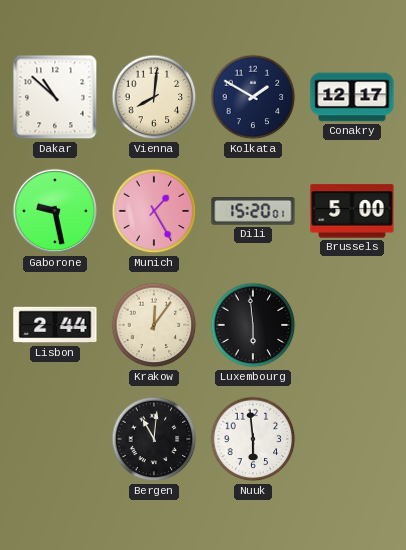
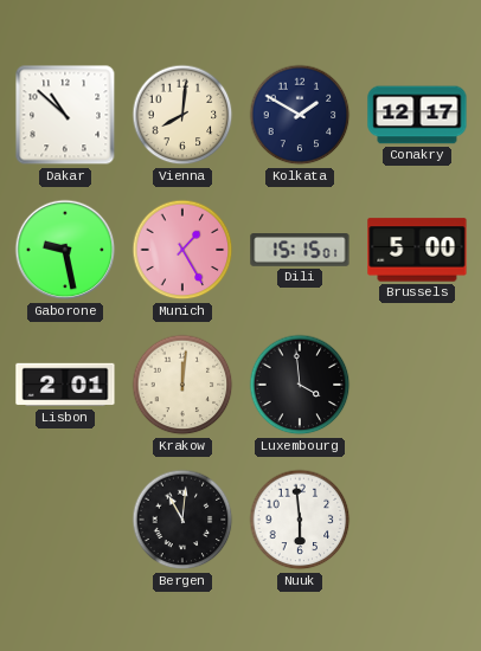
Dili: 15:20 -> 15:15 (300, 251)
Lisbon: 2:44 -> 2:01 (65, 385)
Krakow: 12:06 -> 12:01 (182, 385)
Luxembourg: 5:59 -> 3:59 (300, 385)
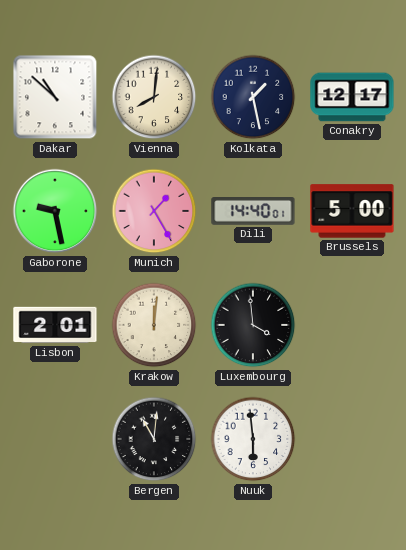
Kolkata: 1:50 -> 1:28 (253, 97)
Dili: 15:15 -> 14:40 (253, 212)
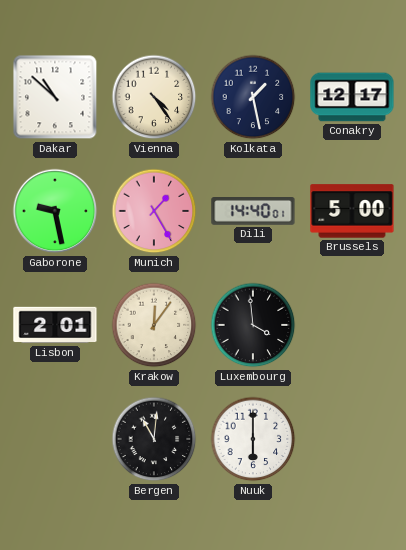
Vienna: 8:01 -> 4:24 (154, 97)
Krakow: 12:01 -> 12:06 (154, 325)
Nuuk: 5:59 -> 6:00 (253, 439)
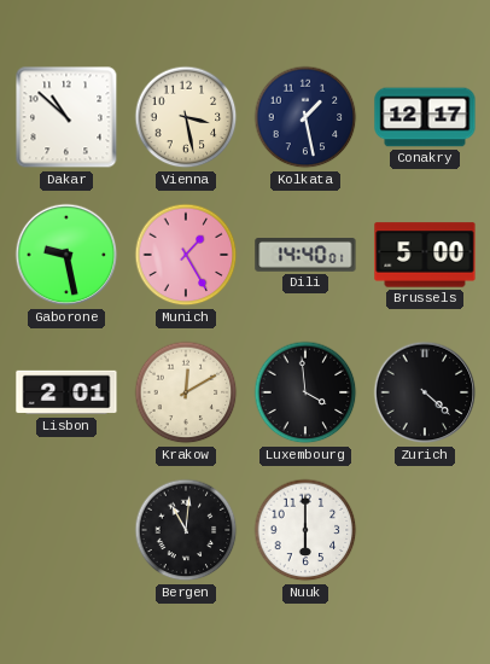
Vienna: 4:24 -> 3:28 (186, 117)
Krakow: 12:06 -> 12:10 (186, 392)
Zurich: none -> 4:22 (425, 392)
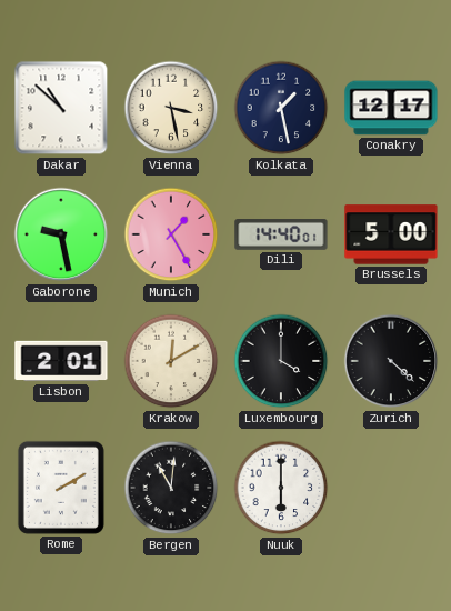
Luxembourg: 3:59 -> 4:00 (281, 361)
Rome: none -> 2:10 (61, 488)
